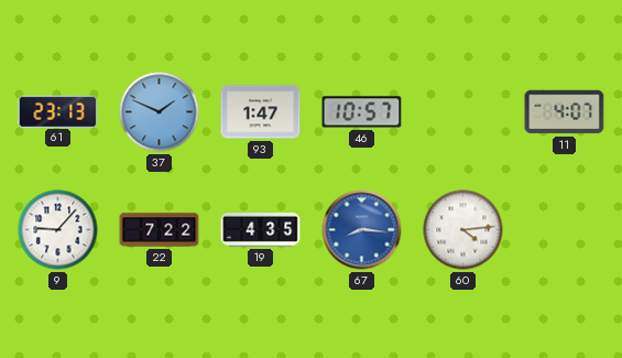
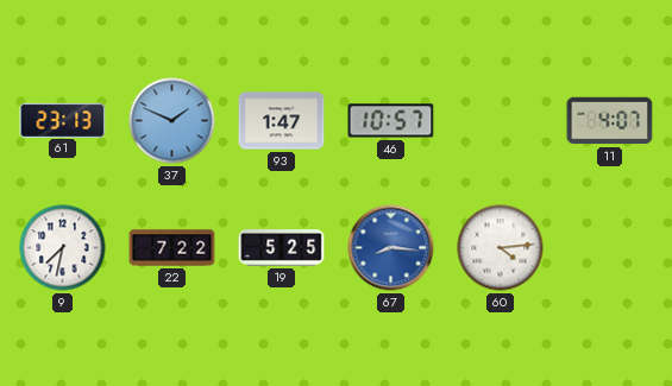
9: 9:07 -> 7:32 (63, 248)
19: 4:35 -> 5:25 (282, 248)
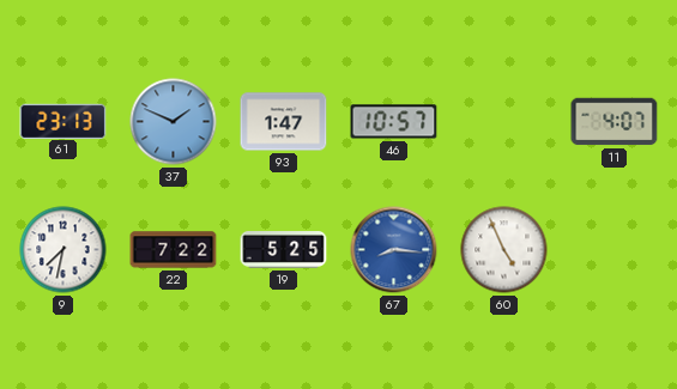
60: 4:14 -> 4:56 (504, 250)
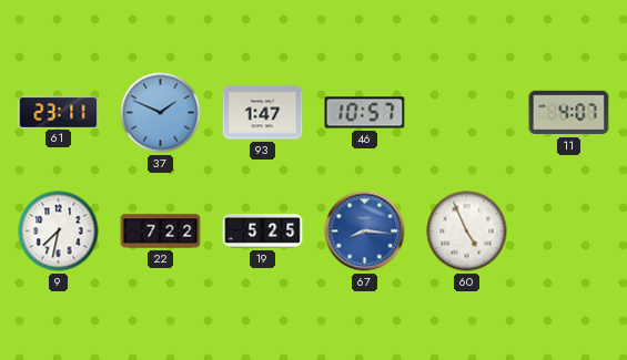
61: 23:13 -> 23:11 (59, 112)
